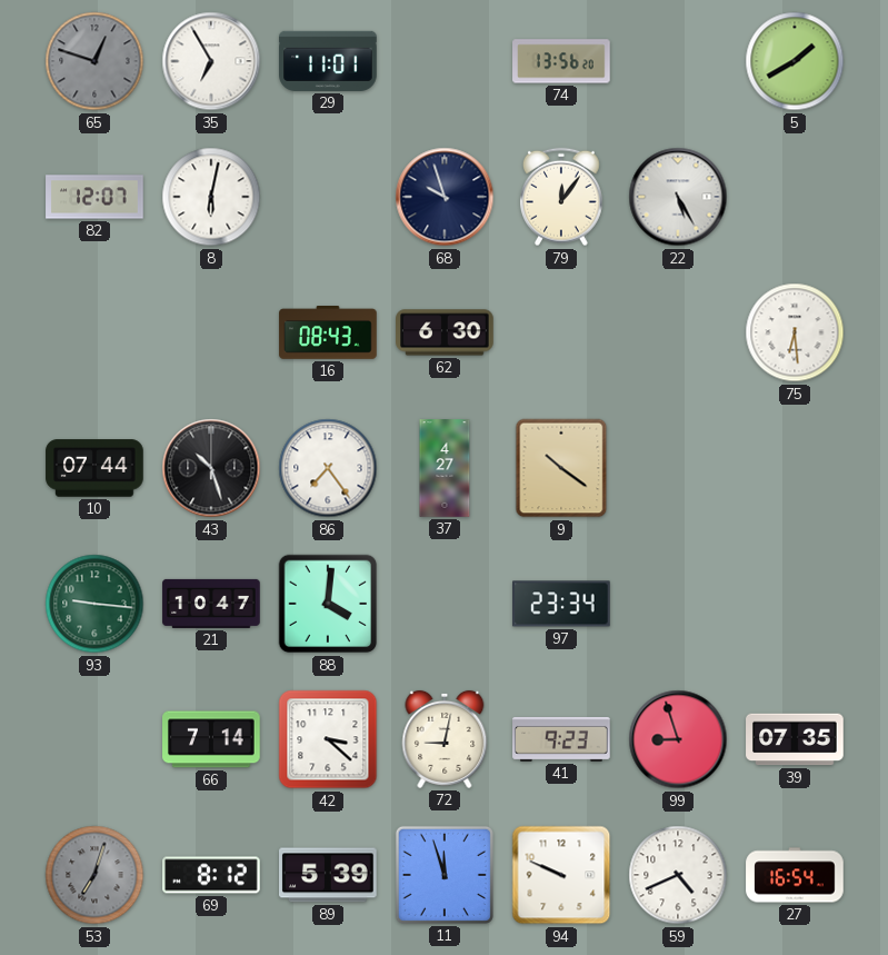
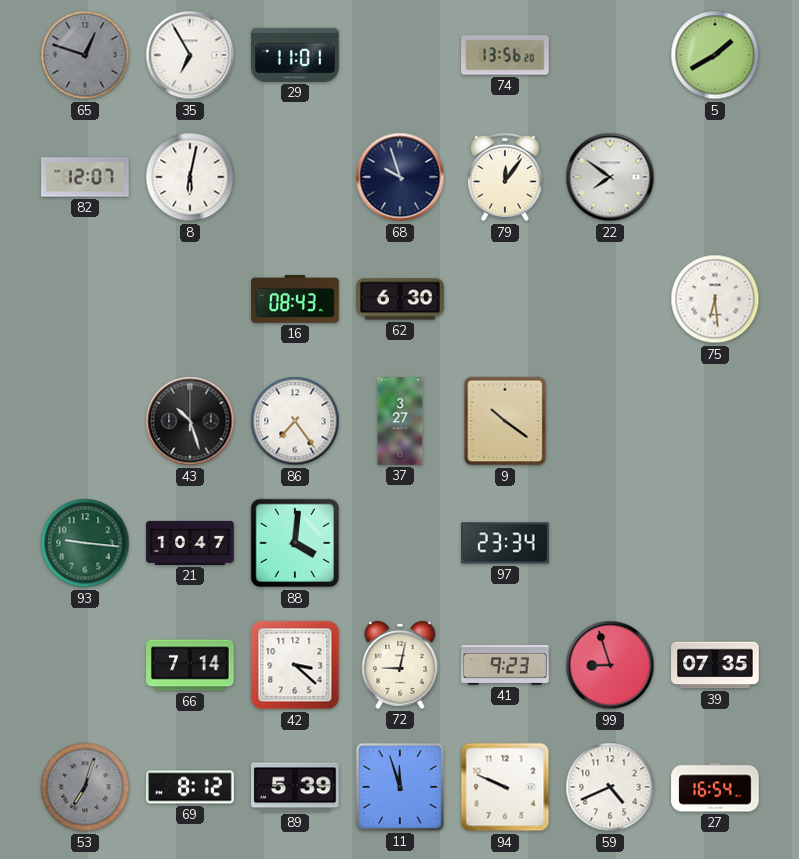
22: 5:25 -> 7:51 (610, 177)
10: 07:44 -> none (94, 468)
37: 4:27 -> 3:27 (400, 421)
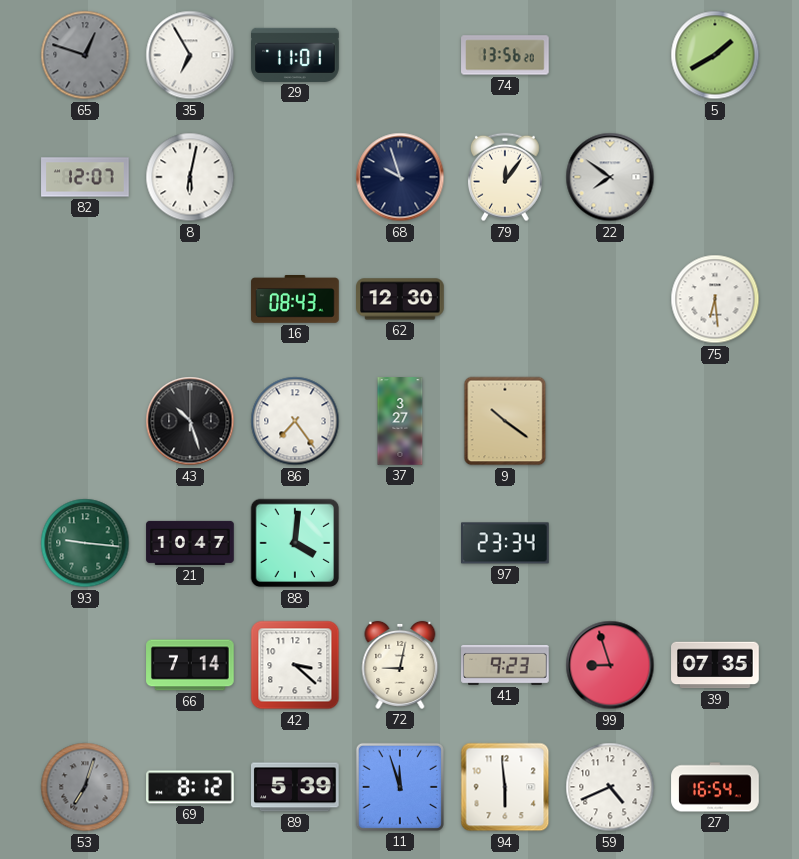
62: 6:30 -> 12:30 (400, 299)
94: 9:49 -> 5:59 (505, 787)
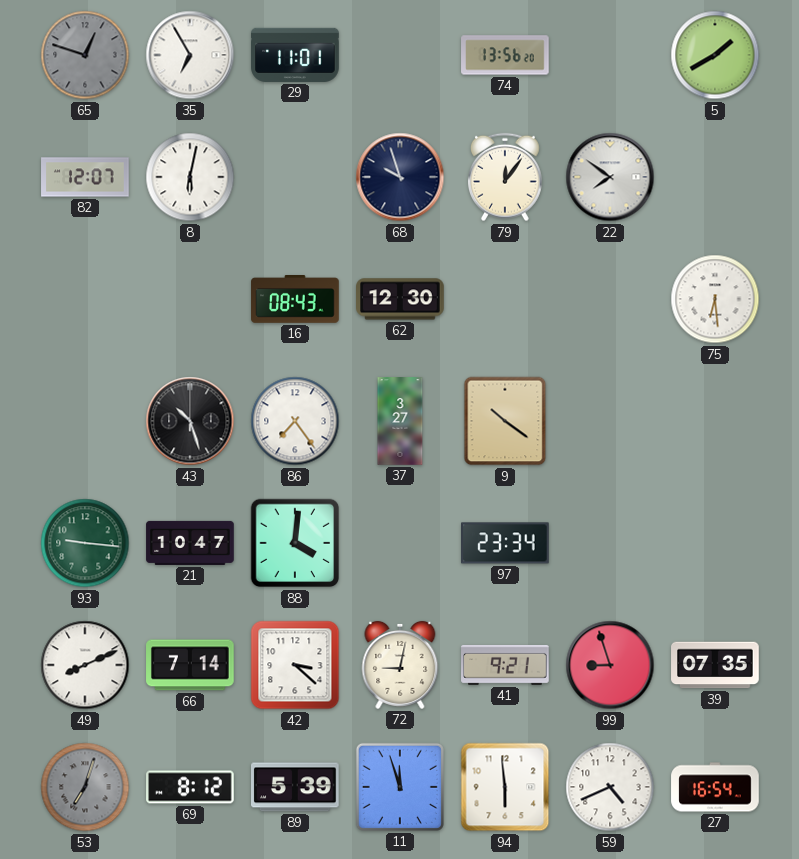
49: none -> 8:11 (85, 665)
41: 9:23 -> 9:21 (505, 665)
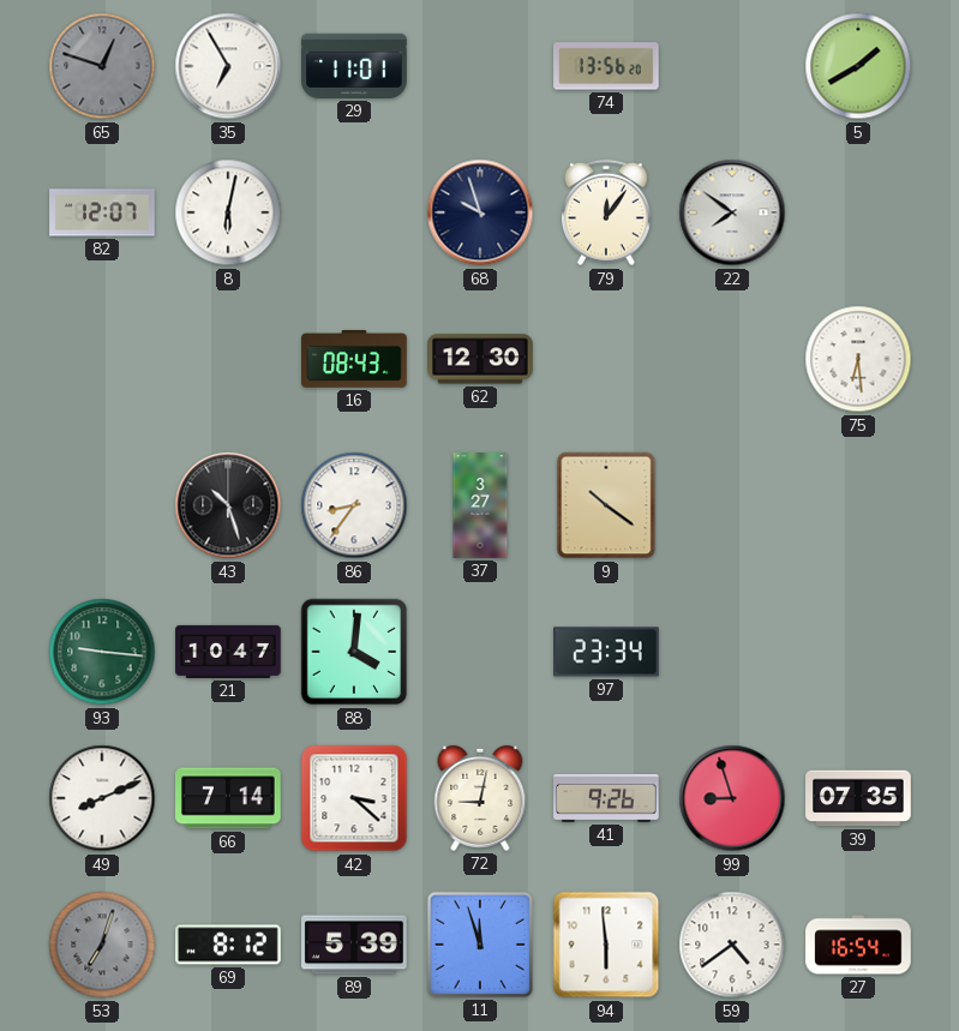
86: 7:24 -> 8:36 (354, 505)
41: 9:21 -> 9:26 (606, 798)
59: 4:41 -> 4:39 (732, 945)
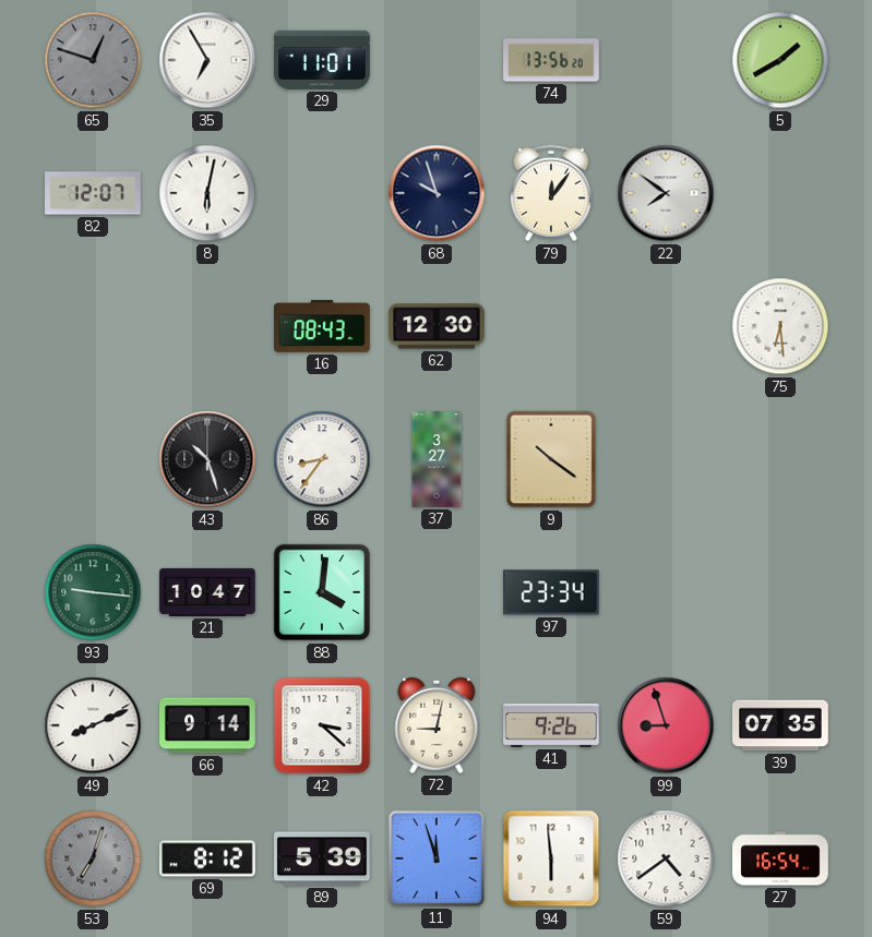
66: 7:14 -> 9:14 (207, 725)
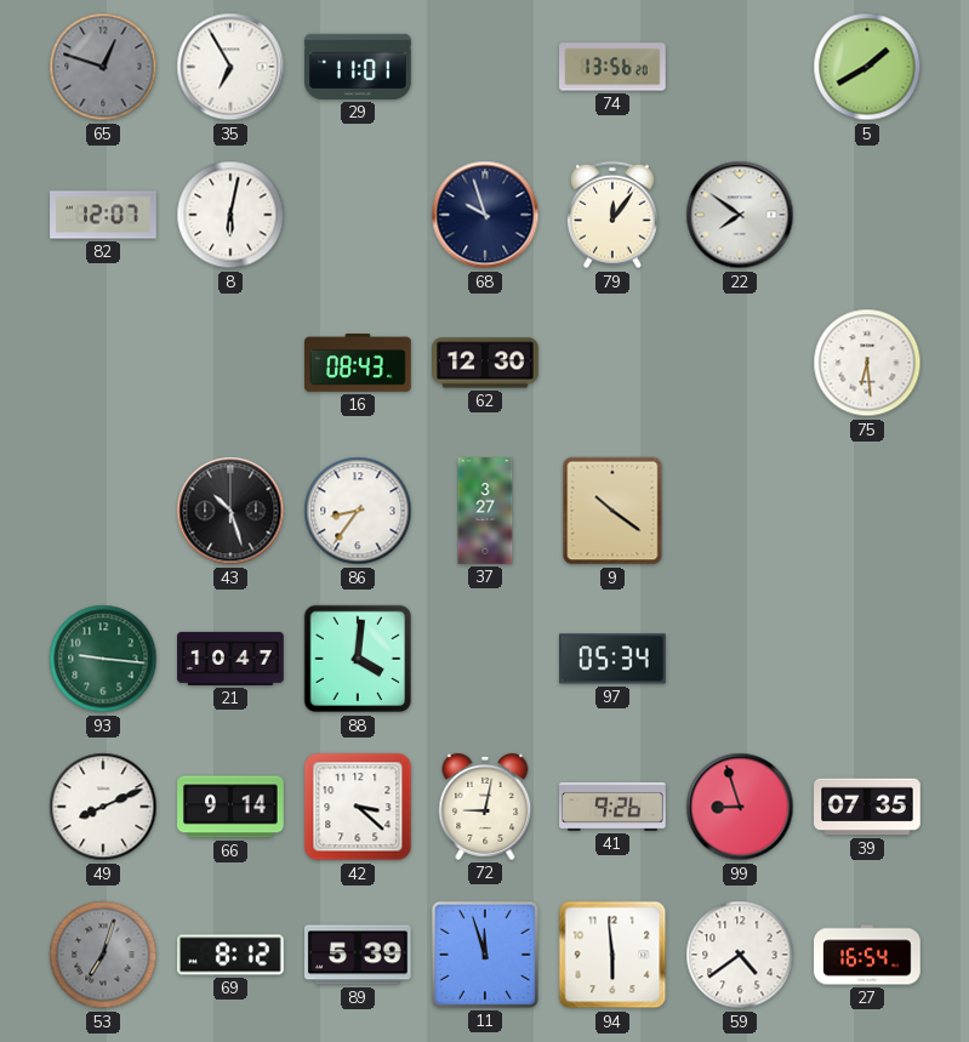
97: 23:34 -> 05:34 (612, 659)
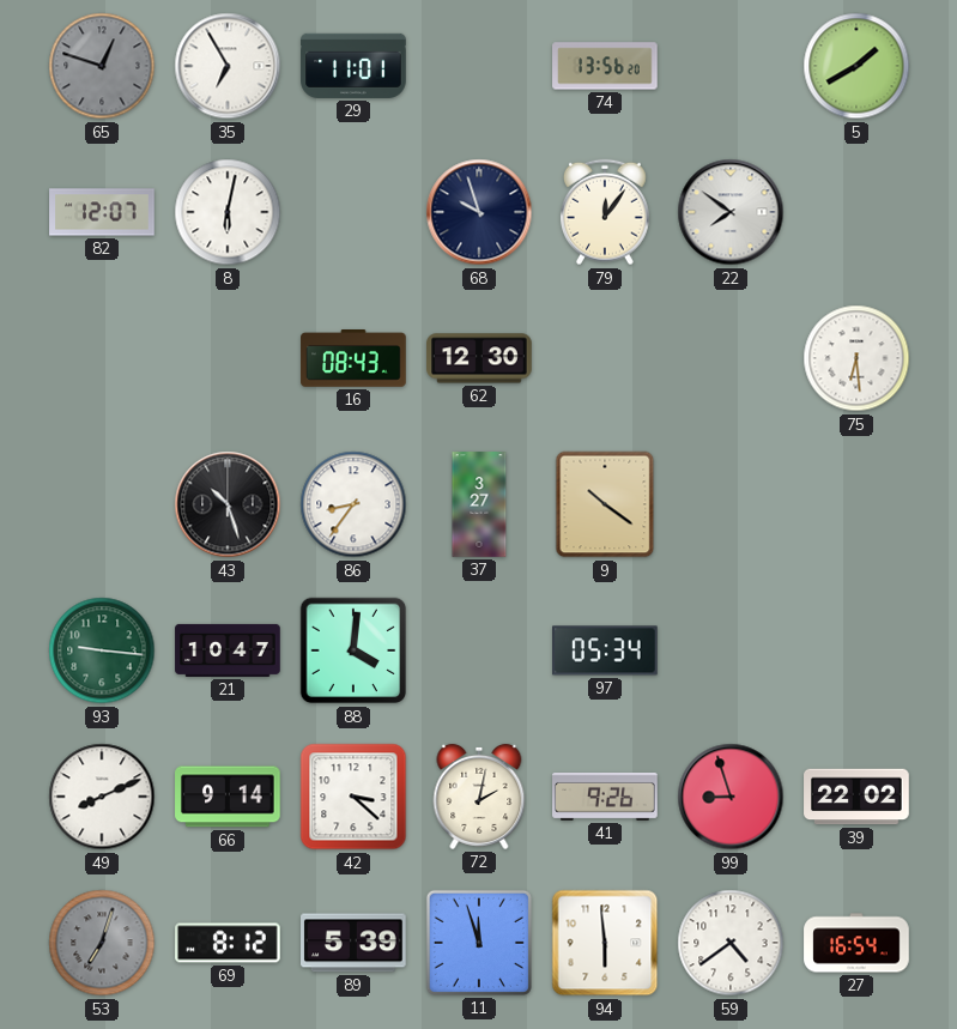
72: 9:02 -> 2:02 (479, 797)
39: 07:35 -> 22:02 (856, 797)
